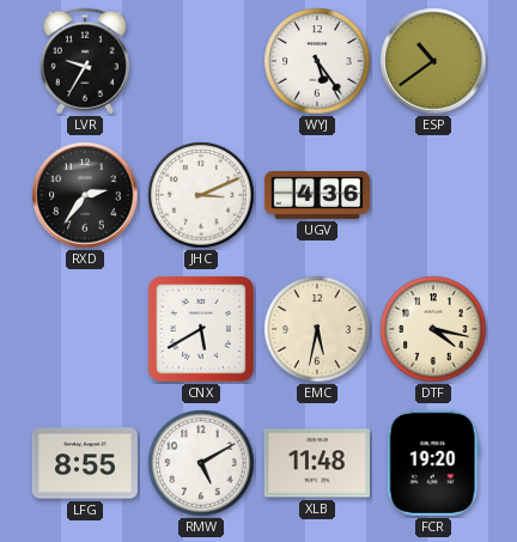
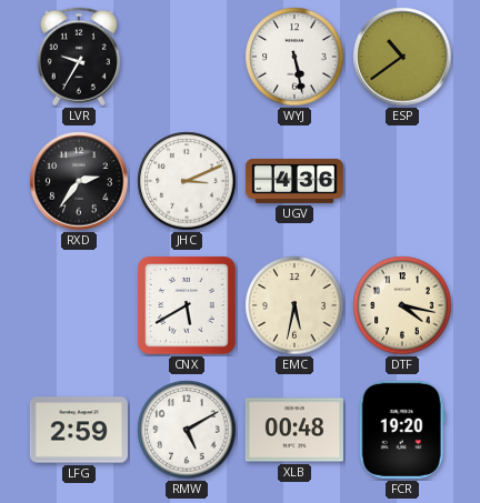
WYJ: 5:24 -> 5:28 (294, 57)
LFG: 8:55 -> 2:59 (79, 430)
XLB: 11:48 -> 00:48 (294, 430)
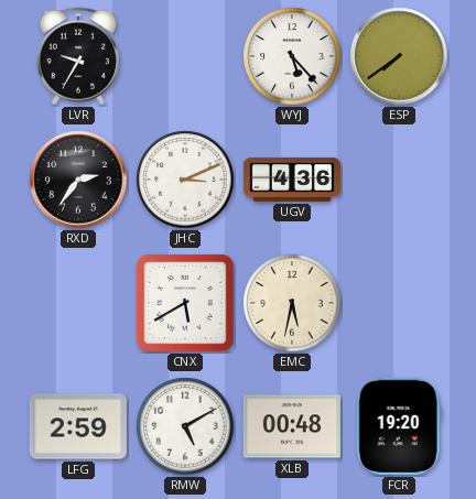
WYJ: 5:28 -> 5:23 (292, 56)
ESP: 10:39 -> 7:39 (399, 56)
DTF: 4:17 -> none (402, 305)
